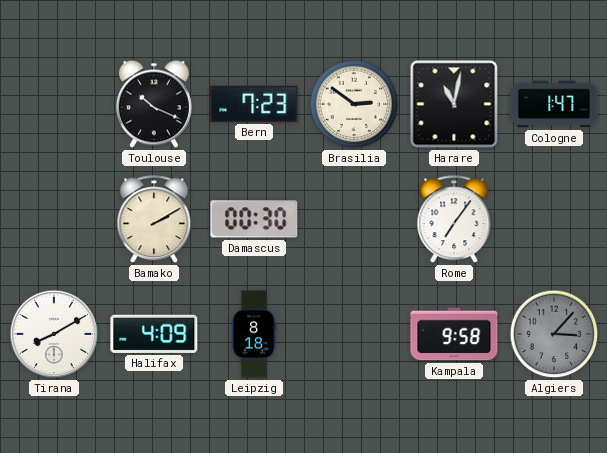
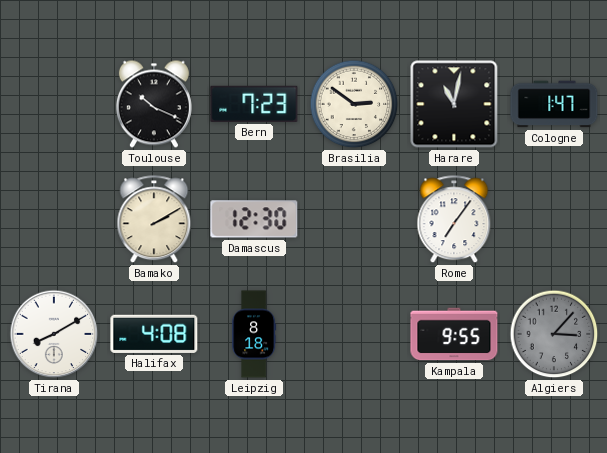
Damascus: 00:30 -> 12:30 (254, 219)
Halifax: 4:09 -> 4:08 (154, 334)
Kampala: 9:58 -> 9:55 (454, 334)
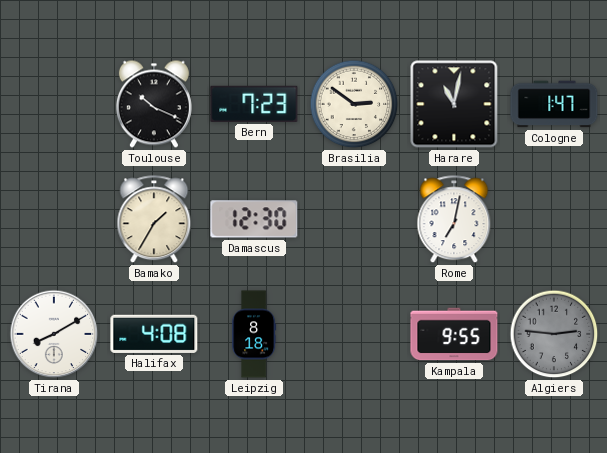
Bamako: 2:10 -> 1:35 (154, 220)
Rome: 7:06 -> 7:02 (454, 220)
Algiers: 3:07 -> 2:46 (554, 334)
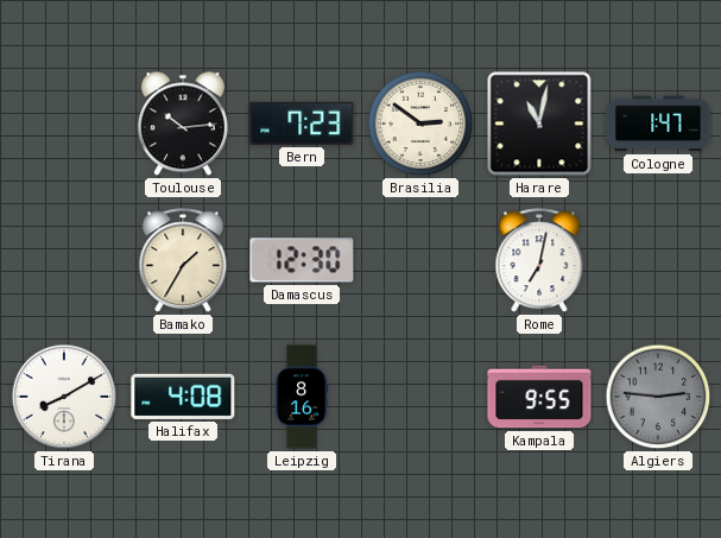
Toulouse: 10:19 -> 10:14 (183, 124)
Leipzig: 8:18 -> 8:16 (302, 397)
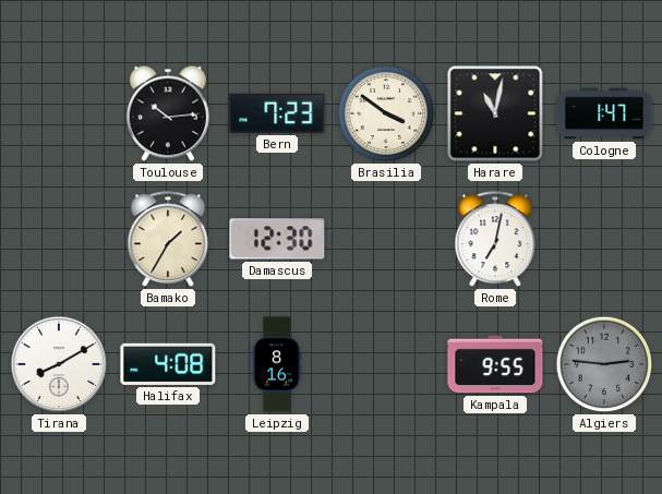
Brasilia: 2:51 -> 3:51 (386, 113)
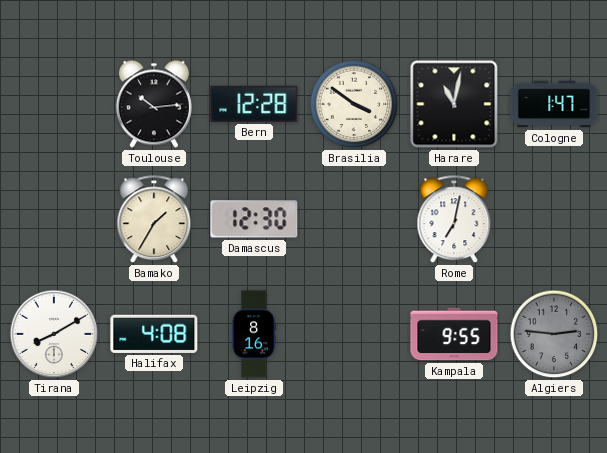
Bern: 7:23 -> 12:28 (254, 104)
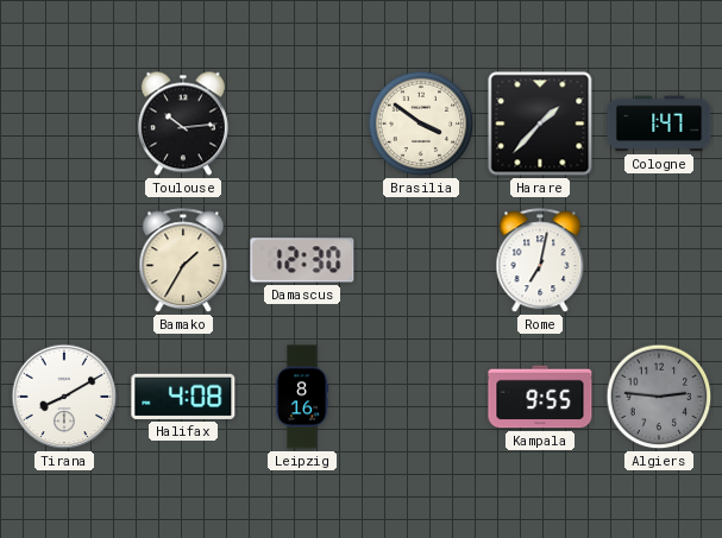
Bern: 12:28 -> none (254, 104)
Harare: 11:02 -> 1:37 (540, 124)
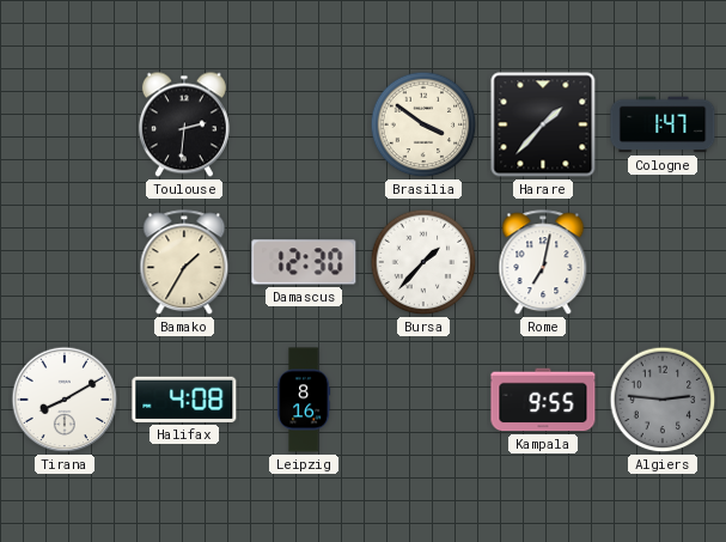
Toulouse: 10:14 -> 2:31 (184, 124)
Bursa: none -> 1:37 (423, 262)
